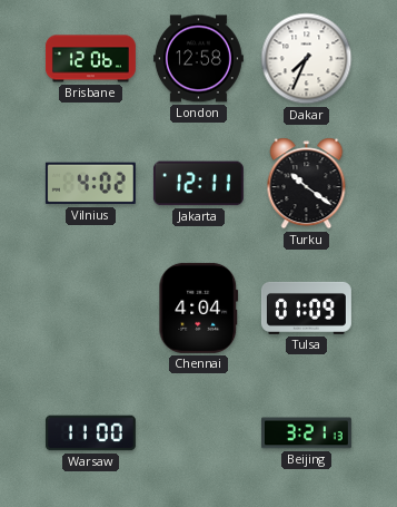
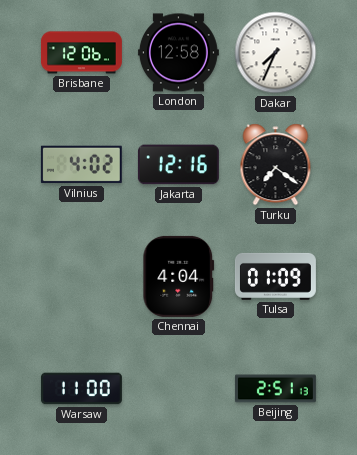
Jakarta: 12:11 -> 12:16 (178, 165)
Turku: 10:21 -> 7:21 (276, 165)
Beijing: 3:21 -> 2:51 (275, 389)
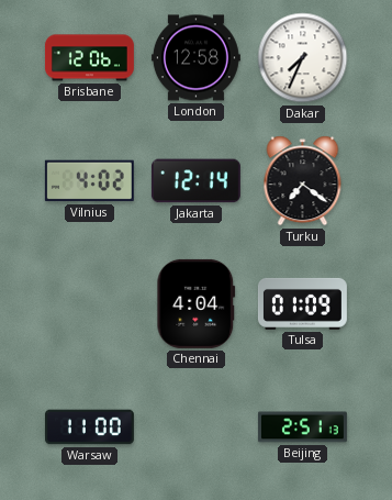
Jakarta: 12:16 -> 12:14 (195, 181)
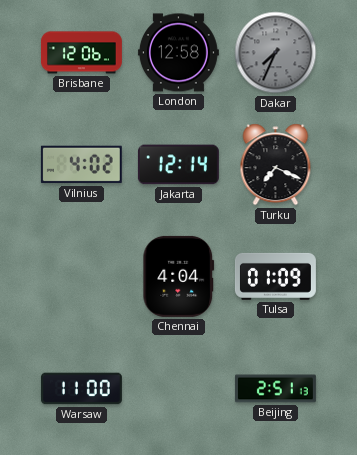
Dakar dial: white -> grey (276, 53)
Turku: 7:21 -> 7:19 (276, 165)
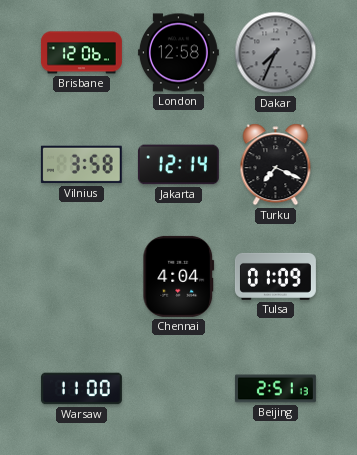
Vilnius: 4:02 -> 3:58 (81, 165)
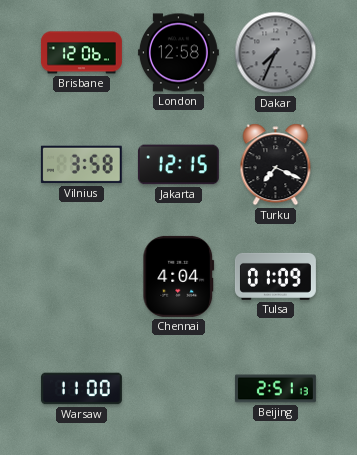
Jakarta: 12:14 -> 12:15 (178, 165)
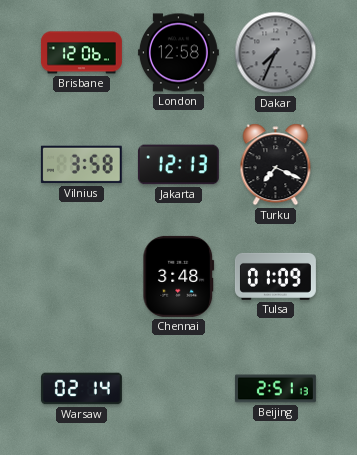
Jakarta: 12:15 -> 12:13 (178, 165)
Chennai: 4:04 -> 3:48 (179, 276)
Warsaw: 11:00 -> 02:14 (81, 389)
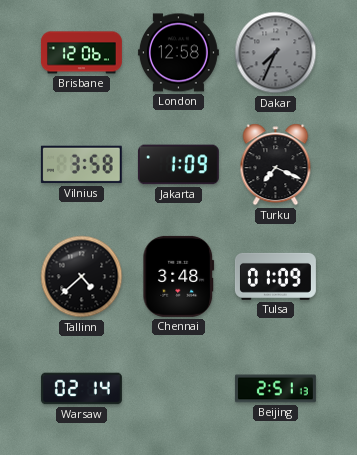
Jakarta: 12:13 -> 1:09 (178, 165)
Tallinn: none -> 4:38 (82, 277)
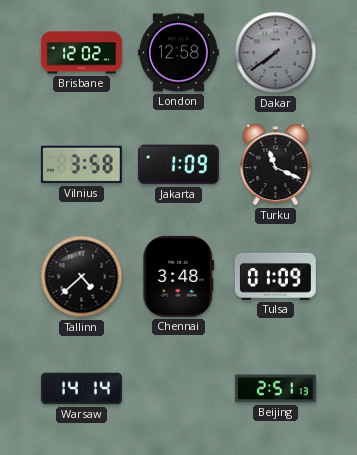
Brisbane: 12:06 -> 12:02 (81, 53)
Dakar: 7:34 -> 7:39 (276, 53)
Turku: 7:19 -> 11:19 (276, 165)
Warsaw: 02:14 -> 14:14 (81, 389)
